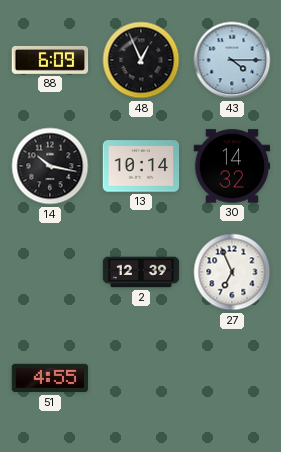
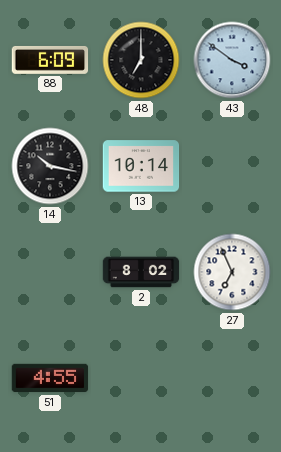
48: 12:56 -> 7:00 (141, 60)
43: 4:15 -> 3:51 (232, 60)
30: 14:32 -> none (232, 166)
2: 12:39 -> 8:02 (141, 272)
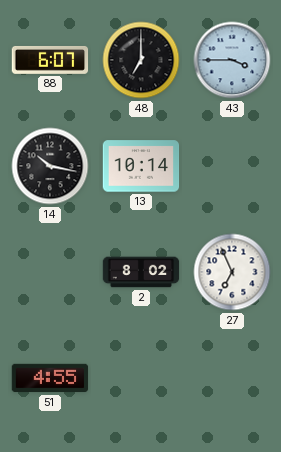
88: 6:09 -> 6:07 (50, 60)
43: 3:51 -> 3:45 (232, 60)
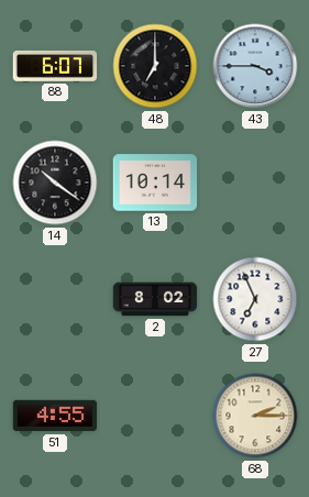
14: 10:17 -> 10:21 (55, 183)
68: none -> 2:15 (255, 416)
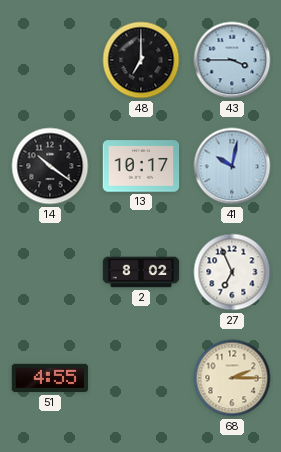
88: 6:07 -> none (55, 66)
13: 10:14 -> 10:17 (141, 166)
41: none -> 10:02 (232, 166)
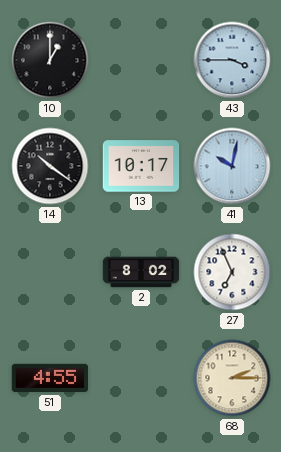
10: none -> 1:00 (50, 60)
48: 7:00 -> none (141, 60)
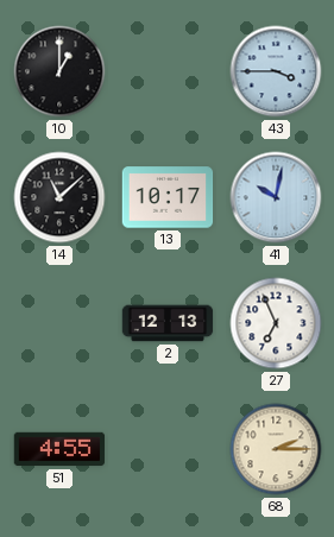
14: 10:21 -> 11:08 (59, 197)
2: 8:02 -> 12:13 (168, 323)
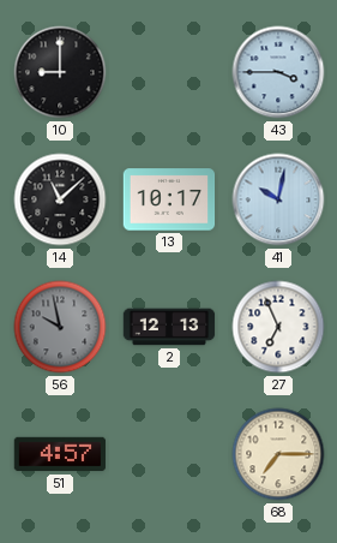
10: 1:00 -> 9:00 (60, 72)
56: none -> 9:58 (60, 327)
51: 4:55 -> 4:57 (60, 454)
68: 2:15 -> 7:15 (278, 454)
